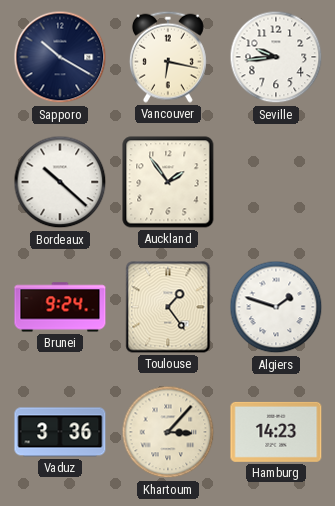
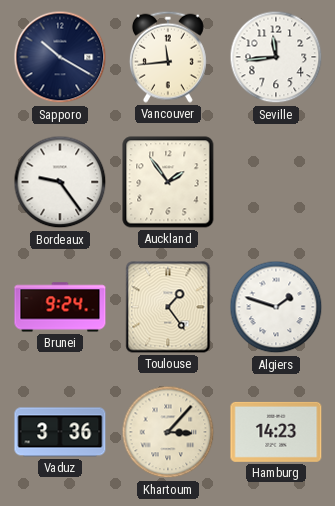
Vancouver: 6:17 -> 11:44 (168, 57)
Seville: 9:44 -> 11:44 (276, 57)
Bordeaux: 10:22 -> 9:24 (60, 182)
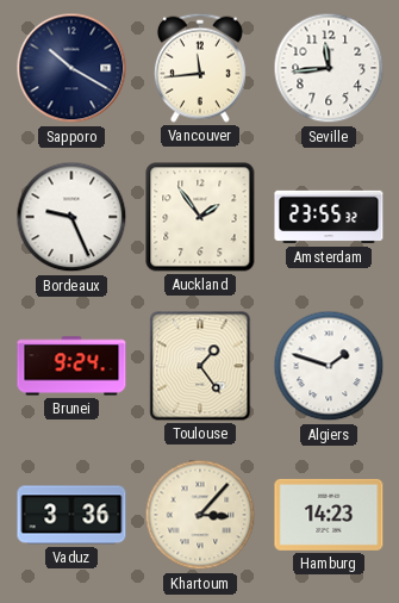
Bordeaux: 9:24 -> 9:26 (71, 217)
Amsterdam: none -> 23:55 (329, 217)
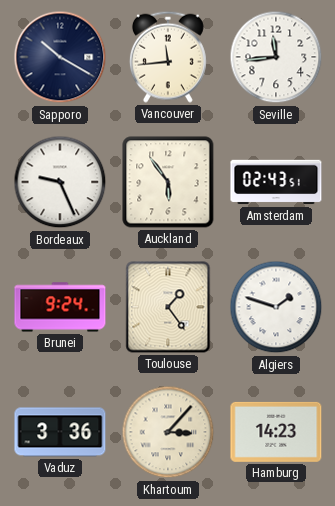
Auckland: 1:54 -> 5:54 (168, 182)
Amsterdam: 23:55 -> 02:43 (276, 182)
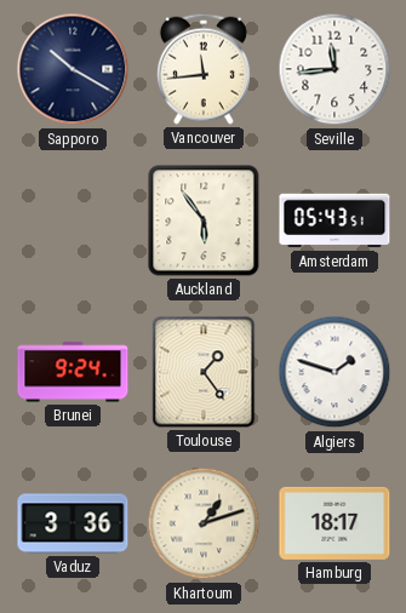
Bordeaux: 9:26 -> none (60, 182)
Amsterdam: 02:43 -> 05:43 (334, 220)
Khartoum: 3:07 -> 1:12 (204, 523)
Hamburg: 14:23 -> 18:17 (334, 523)
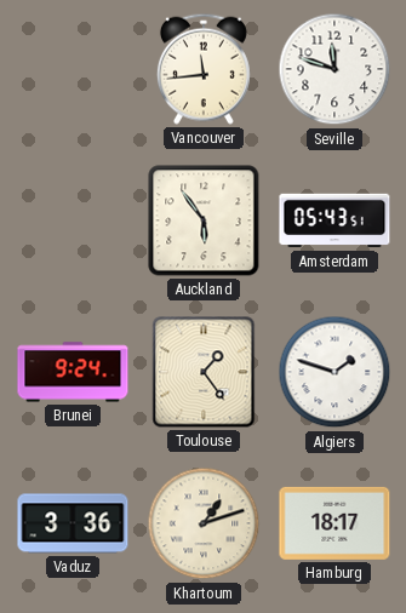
Sapporo: 10:20 -> none (73, 69)
Seville: 11:44 -> 11:48 (334, 69)
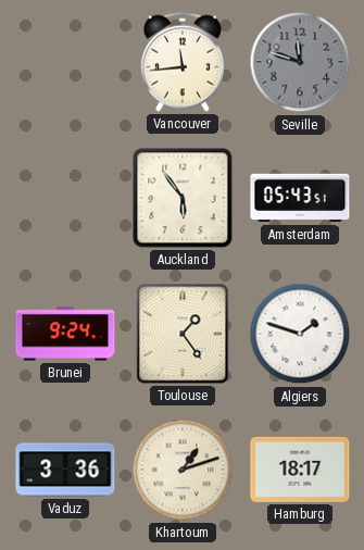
Seville dial: white -> grey (300, 62)
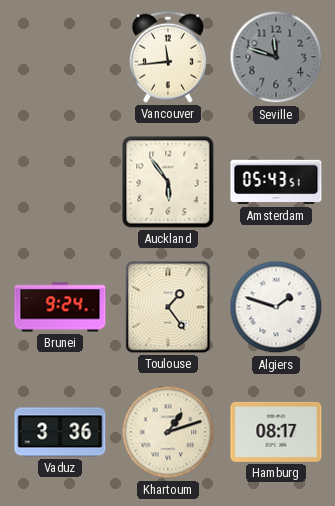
Hamburg: 18:17 -> 08:17 (276, 432)
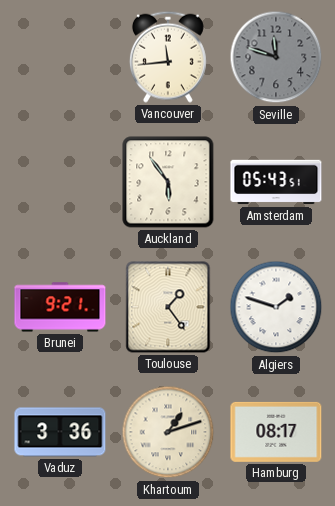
Brunei: 9:24 -> 9:21 (60, 307)
